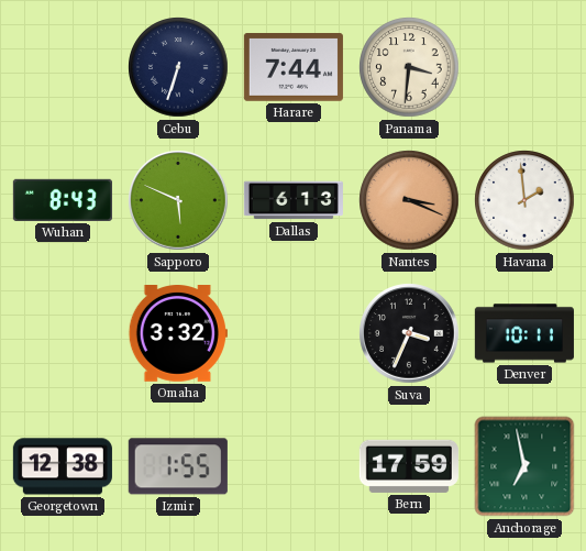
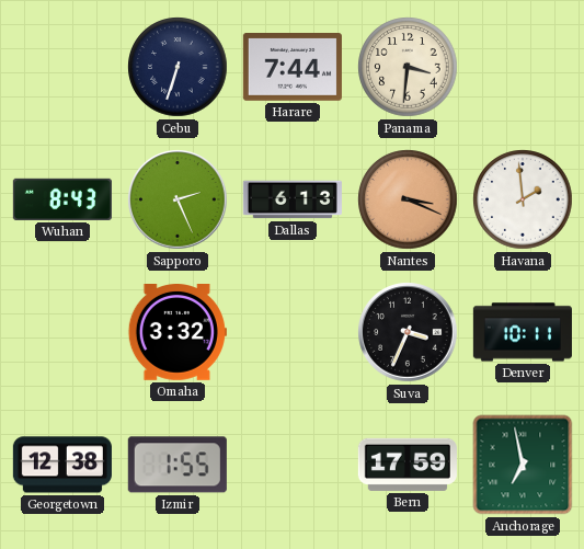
Sapporo: 5:49 -> 2:26 (178, 199)
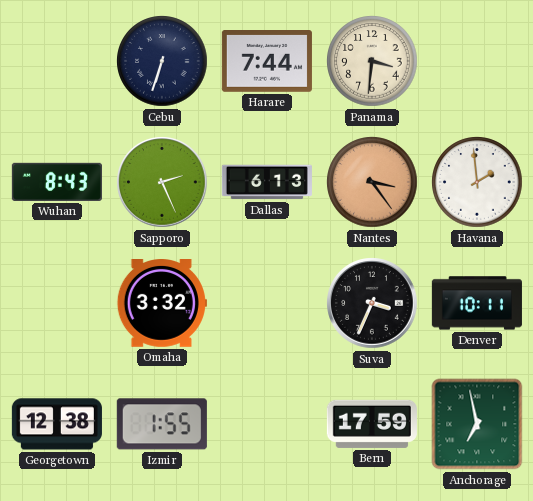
Nantes: 3:19 -> 3:24 (372, 182)
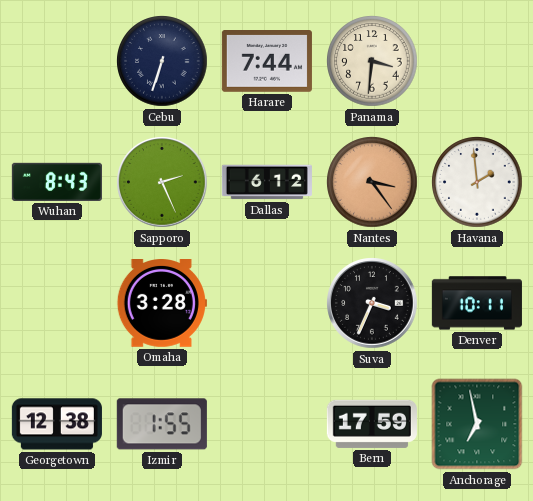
Dallas: 6:13 -> 6:12 (267, 182)
Omaha: 3:32 -> 3:28 (162, 304)
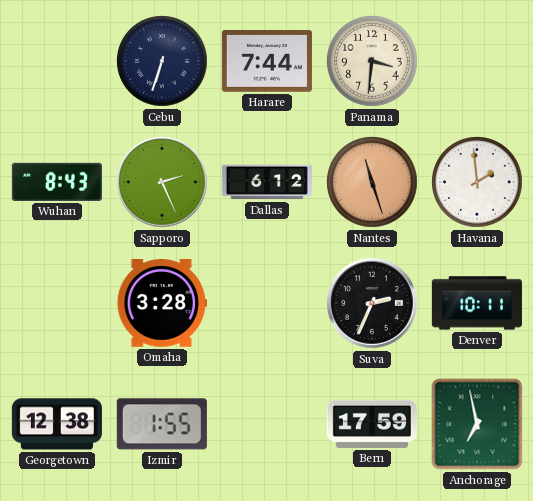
Nantes: 3:24 -> 11:27 (372, 182)
Suva: 3:34 -> 2:34 (372, 303)
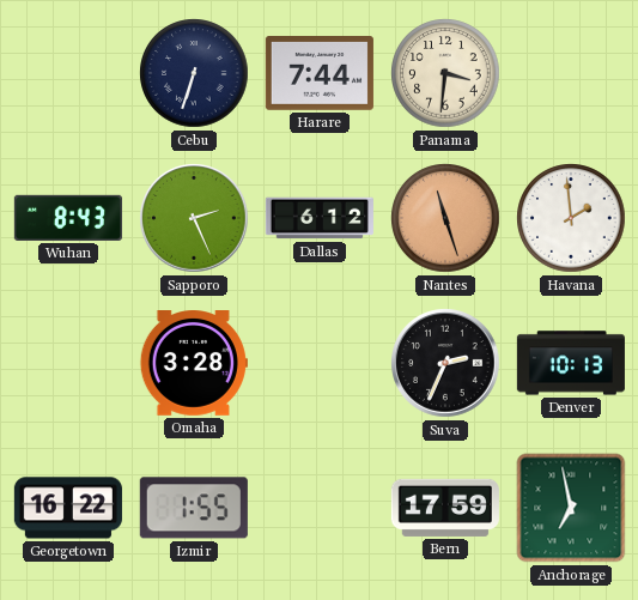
Denver: 10:11 -> 10:13 (571, 363)
Georgetown: 12:38 -> 16:22 (68, 508)
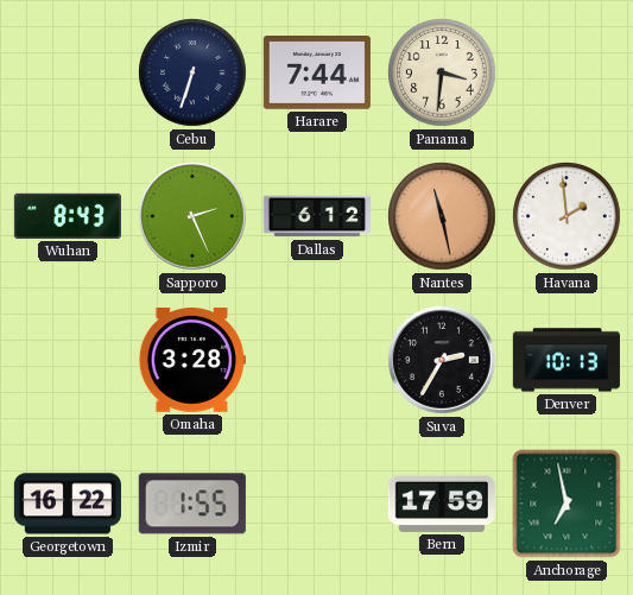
Nantes: 11:27 -> 11:28 (442, 216)
Suva: 2:34 -> 2:35 (442, 360)
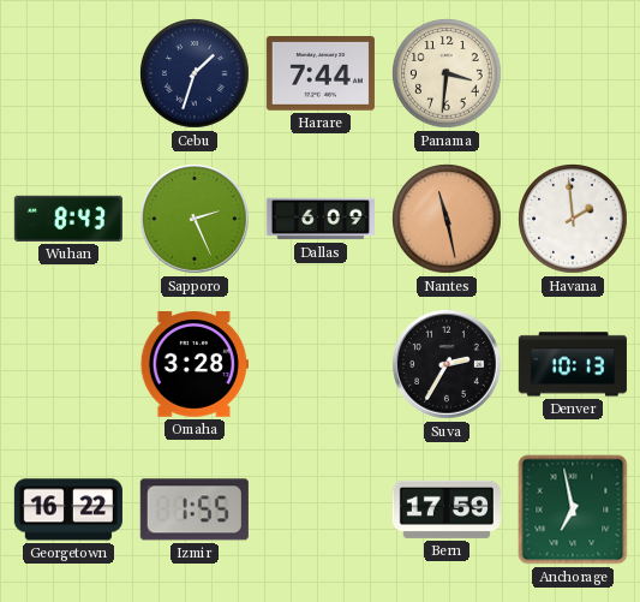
Cebu: 6:33 -> 1:33 (195, 73)
Dallas: 6:12 -> 6:09 (321, 219)
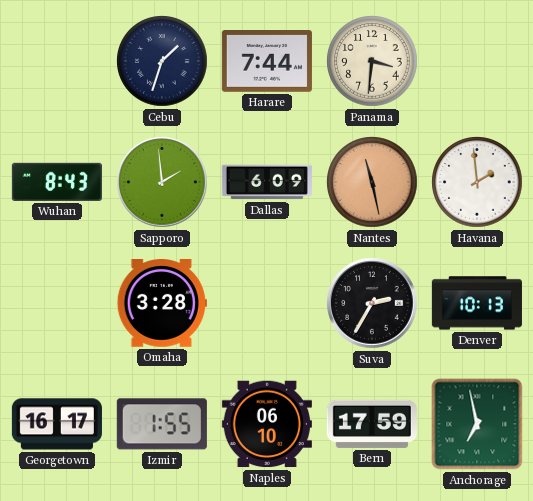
Sapporo: 2:26 -> 1:59 (162, 182)
Georgetown: 16:22 -> 16:17 (57, 424)
Naples: none -> 06:10 (267, 424)
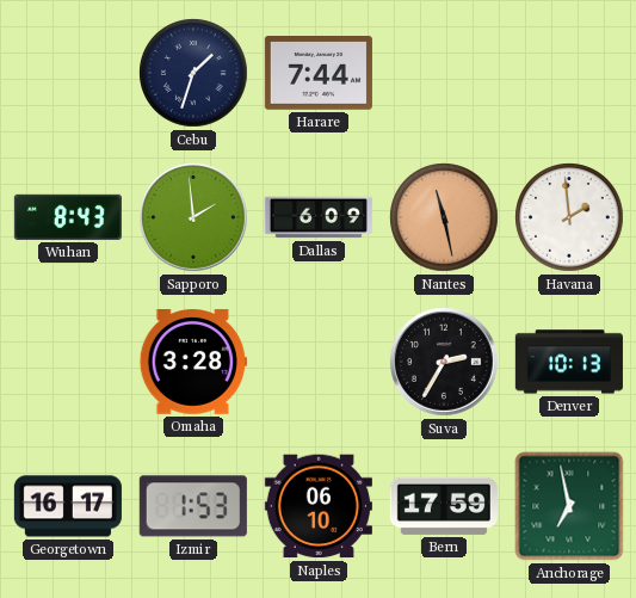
Panama: 3:31 -> none (372, 61)
Izmir: 1:55 -> 1:53 (193, 506)
